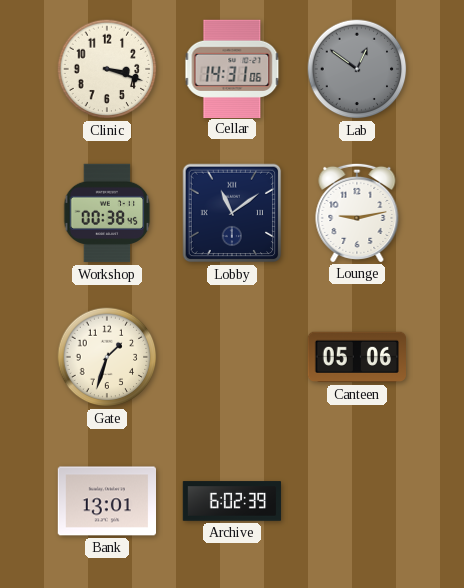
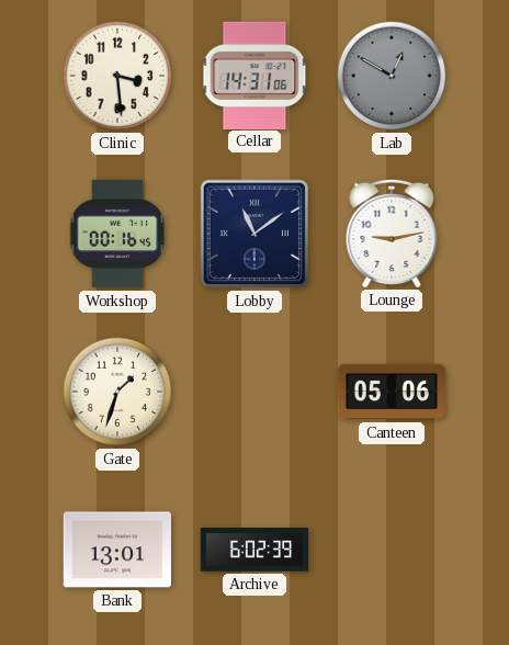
Clinic: 3:18 -> 3:29 (117, 76)
Lab: 12:51 -> 12:50 (392, 76)
Workshop: 00:38 -> 00:16 (117, 234)
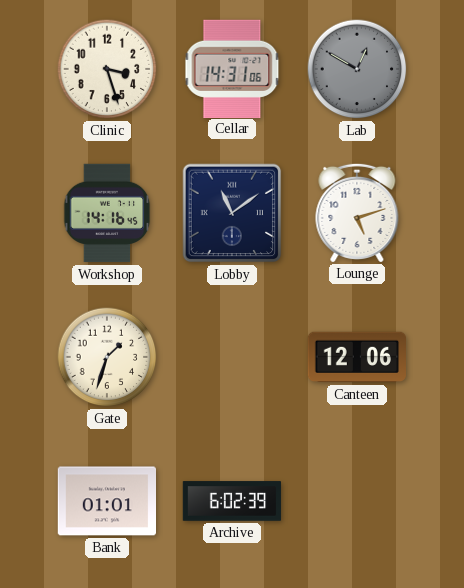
Clinic: 3:29 -> 3:27 (107, 69)
Workshop: 00:16 -> 14:16 (107, 213)
Lounge: 9:13 -> 5:12 (357, 212)
Canteen: 05:06 -> 12:06 (356, 357)
Bank: 13:01 -> 01:01 (107, 501)
